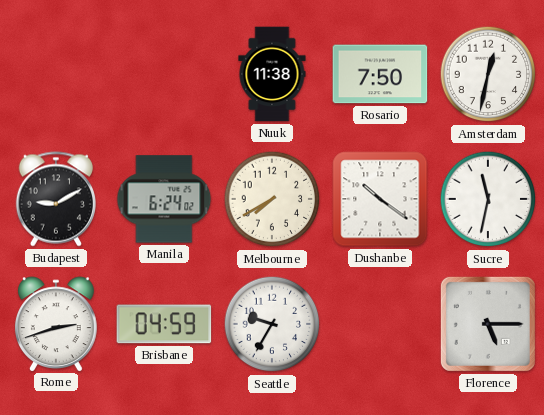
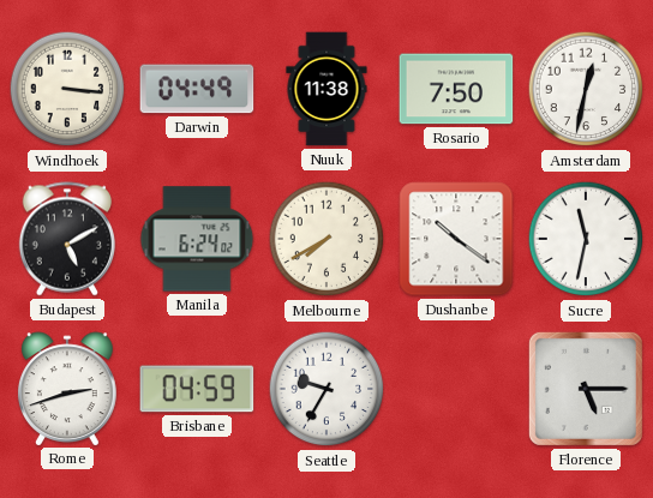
Windhoek: none -> 3:16 (67, 89)
Darwin: none -> 04:49 (197, 89)
Budapest: 9:10 -> 5:10 (66, 239)
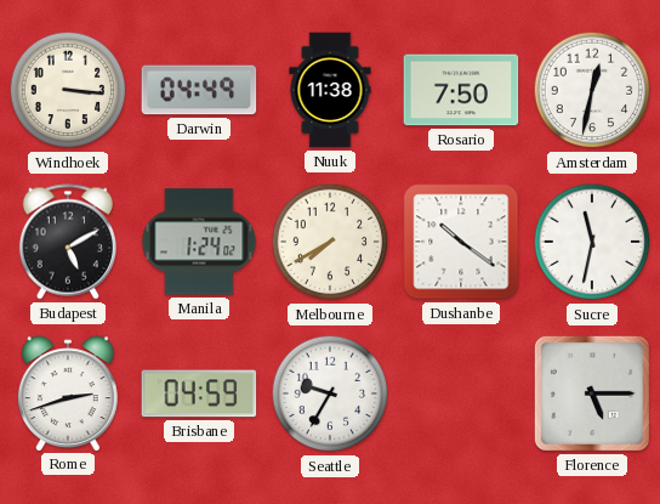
Manila: 6:24 -> 1:24 (199, 242)
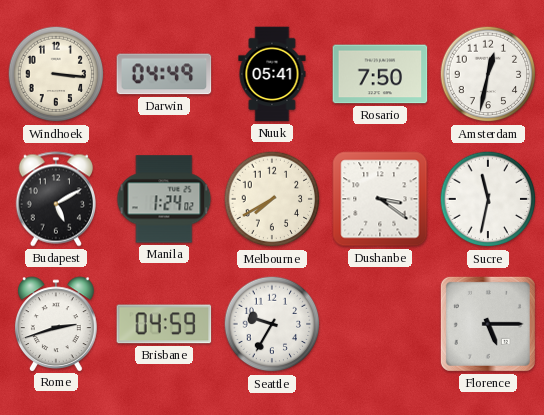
Nuuk: 11:38 -> 05:41 (272, 74)
Dushanbe: 10:21 -> 3:21 (380, 199)
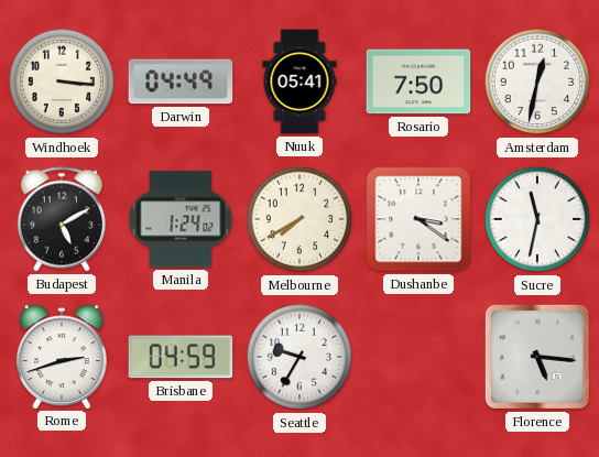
Florence: 5:15 -> 5:16 (537, 357)
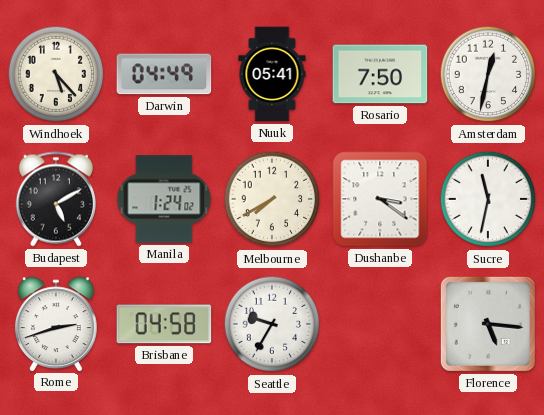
Windhoek: 3:16 -> 5:23 (56, 74)
Brisbane: 04:59 -> 04:58 (164, 324)
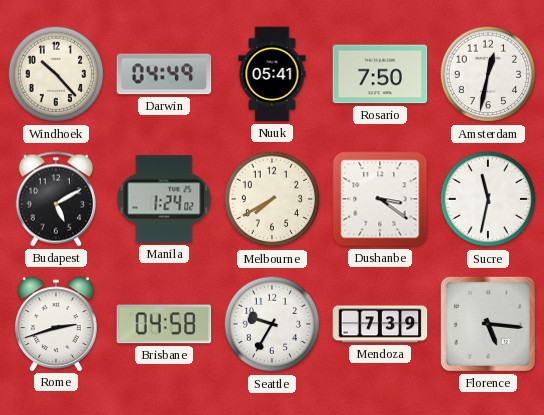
Windhoek: 5:23 -> 10:23 (56, 74)
Mendoza: none -> 7:39 (380, 324)
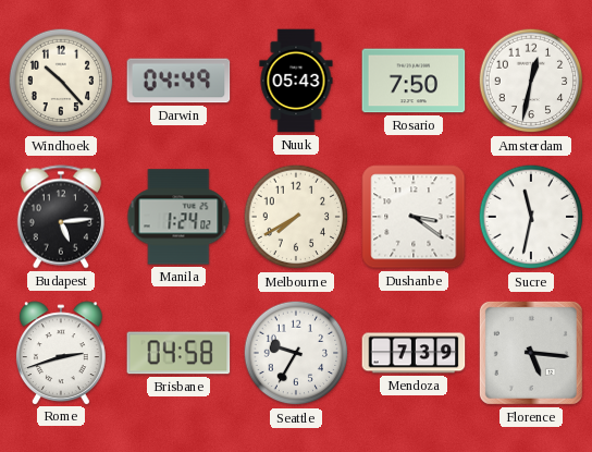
Nuuk: 05:41 -> 05:43 (296, 81)
Budapest: 5:10 -> 5:14 (60, 217)
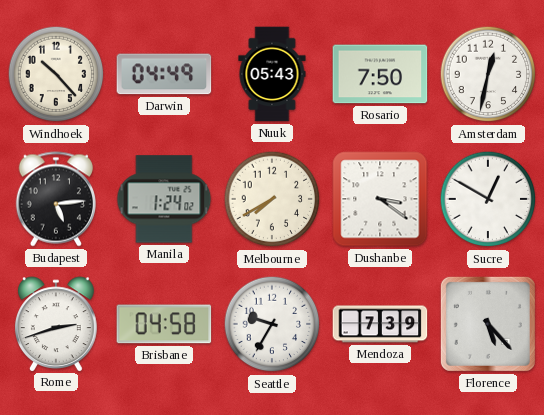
Sucre: 11:32 -> 12:50 (488, 199)
Florence: 5:16 -> 5:23 (488, 324)
